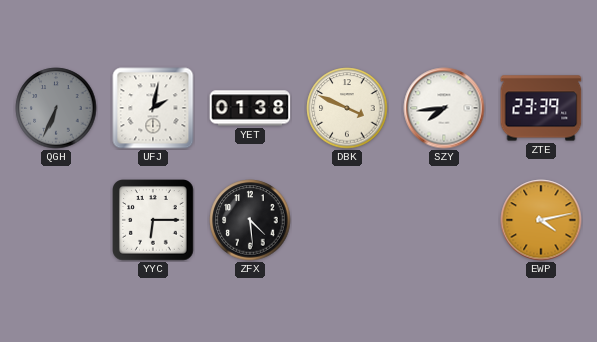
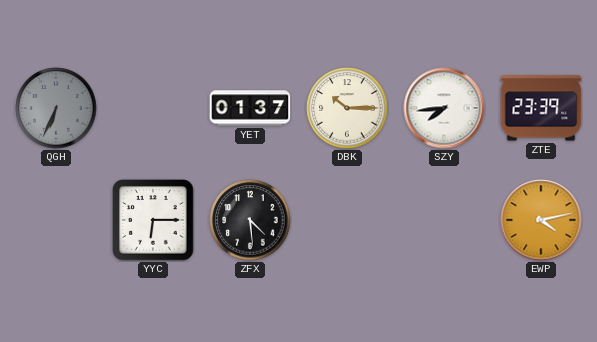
UFJ: 2:02 -> none (153, 108)
YET: 01:38 -> 01:37 (250, 108)
DBK: 3:49 -> 10:15 (347, 108)
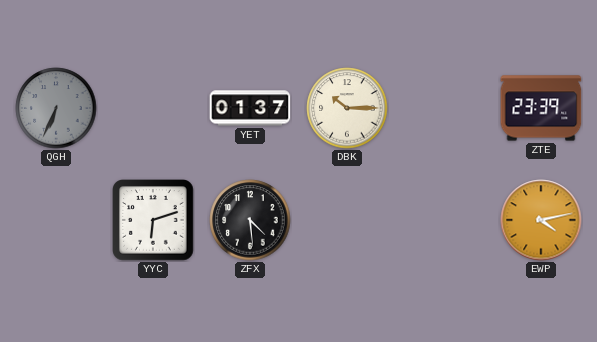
SZY: 7:44 -> none (444, 108)
YYC: 6:15 -> 6:12 (153, 220)
